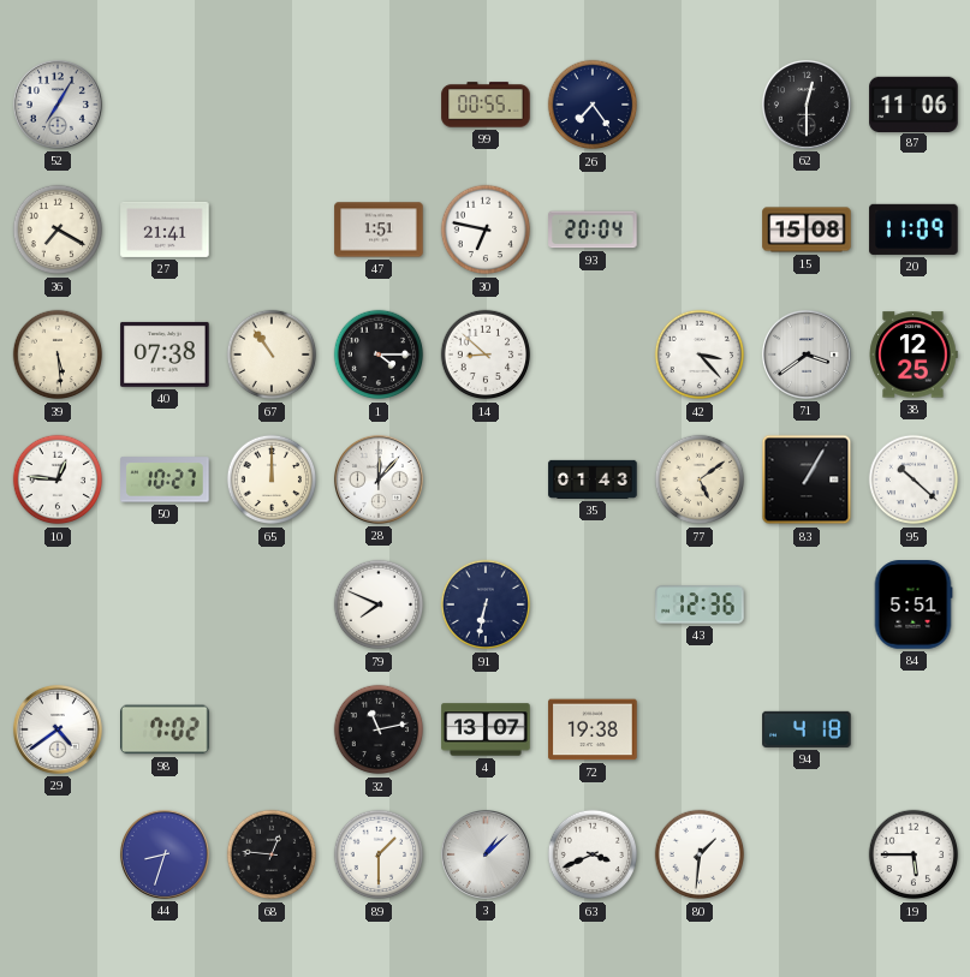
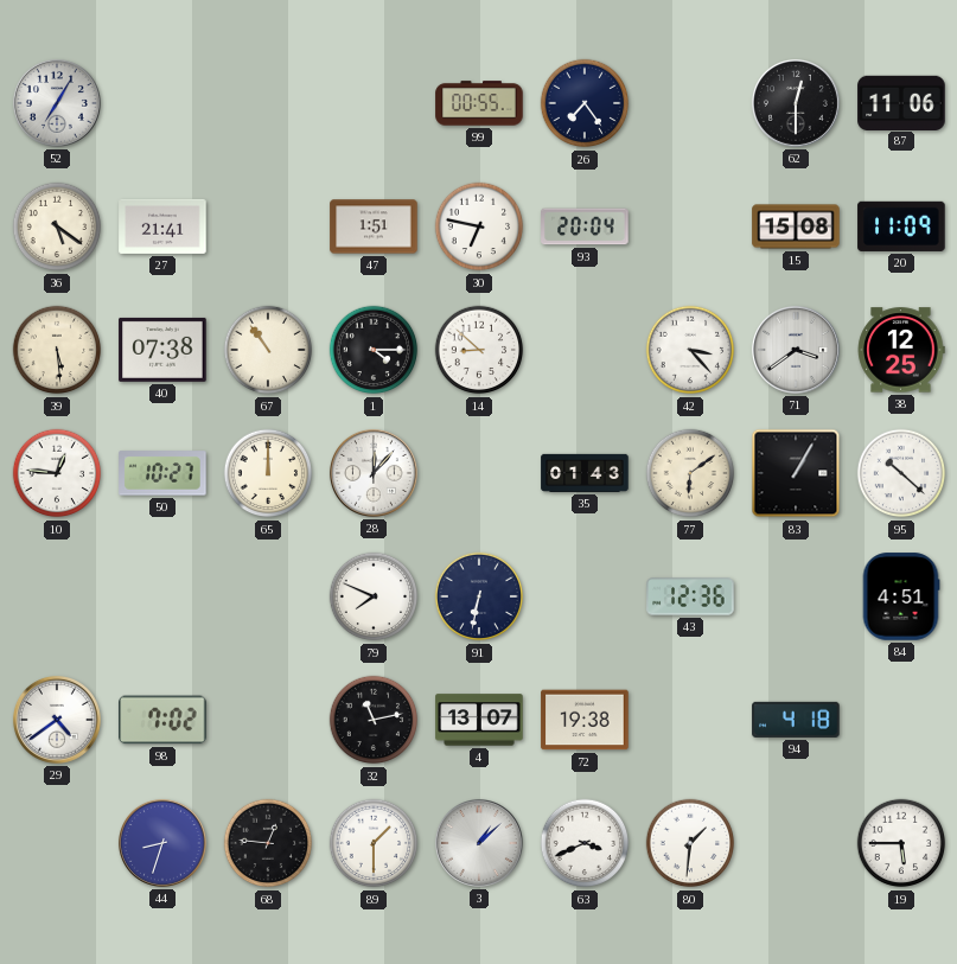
36: 7:20 -> 5:21 (57, 226)
77: 5:09 -> 6:09 (690, 473)
84: 5:51 -> 4:51 (901, 596)
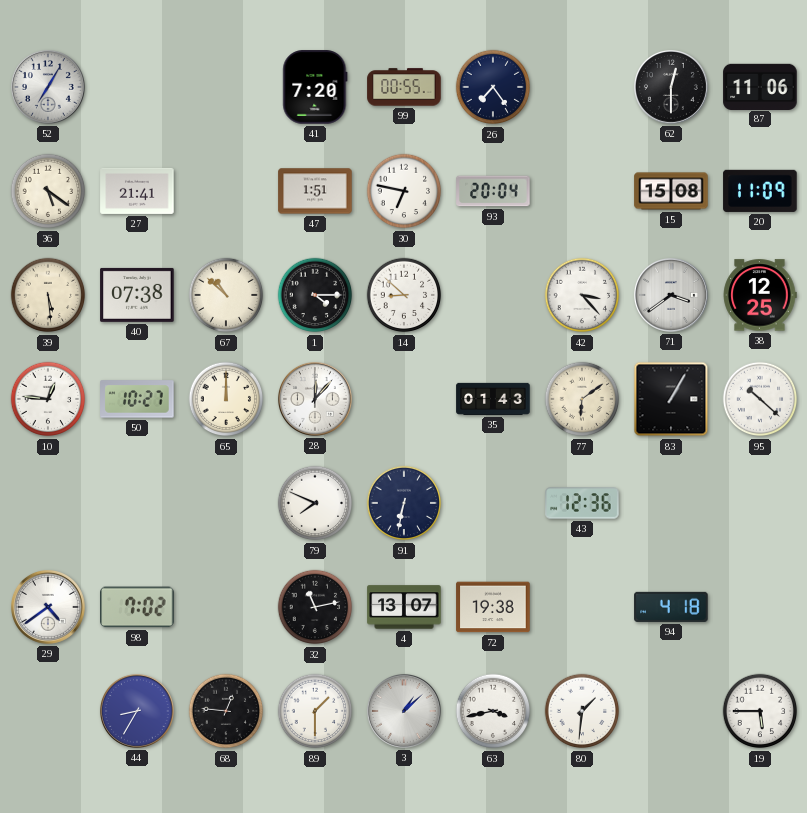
41: none -> 7:20 (315, 87)
67: 10:54 -> 10:52 (226, 295)
84: 4:51 -> none (901, 596)
44: 8:33 -> 8:35 (137, 711)
63: 3:41 -> 3:43 (493, 711)
